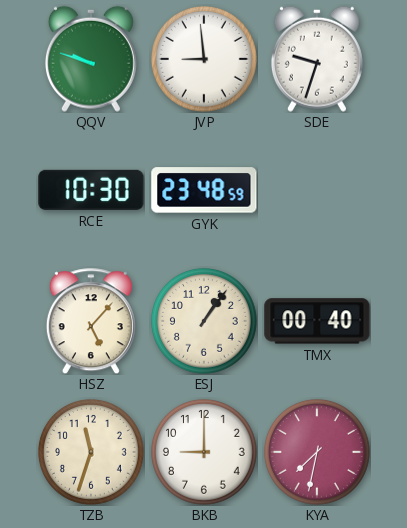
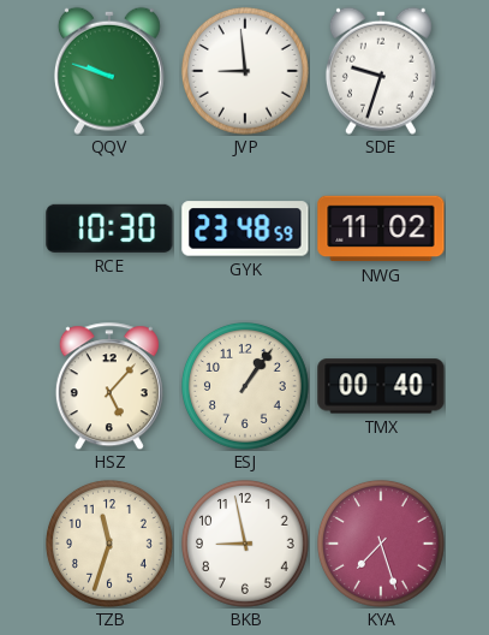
NWG: none -> 11:02 (381, 229)
BKB: 9:00 -> 8:58 (245, 544)
KYA: 7:32 -> 7:27 (381, 544)
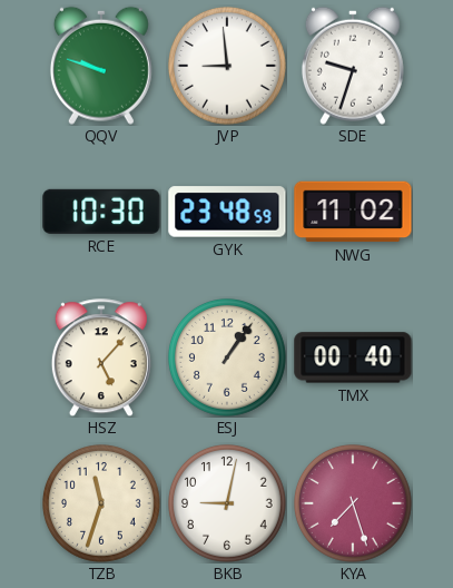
BKB: 8:58 -> 9:02 (227, 503)
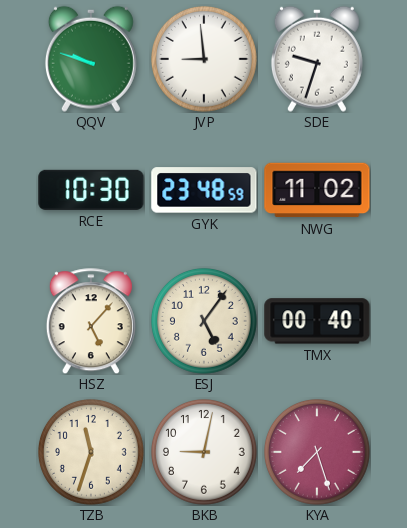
ESJ: 1:06 -> 5:06 (204, 321)
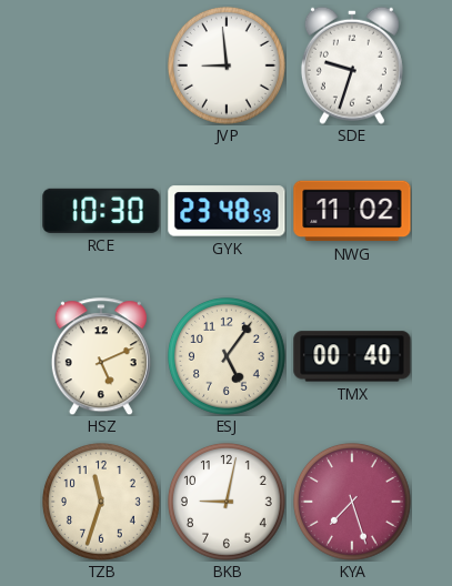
QQV: 9:48 -> none (91, 59)
HSZ: 5:07 -> 5:11 (101, 356)
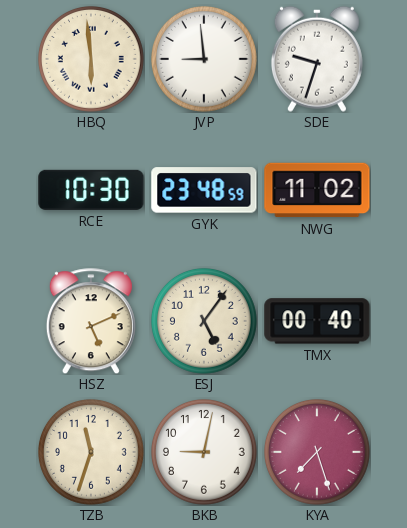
HBQ: none -> 5:59 (91, 59)
